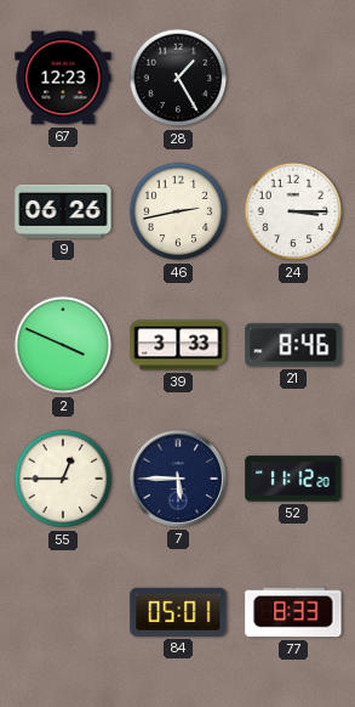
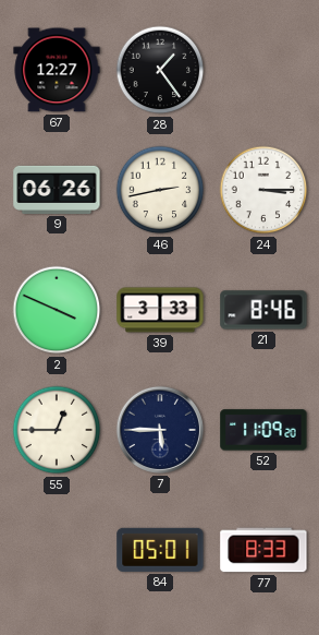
67: 12:23 -> 12:27 (57, 70)
28: 1:25 -> 1:24 (160, 70)
52: 11:12 -> 11:09 (263, 430)
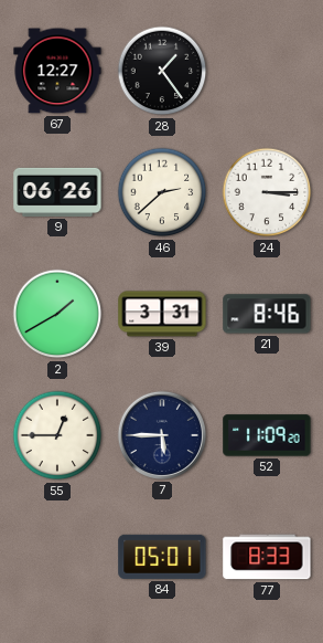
46: 2:43 -> 2:38 (162, 192)
2: 3:49 -> 1:40 (57, 314)
39: 3:33 -> 3:31 (162, 314)
